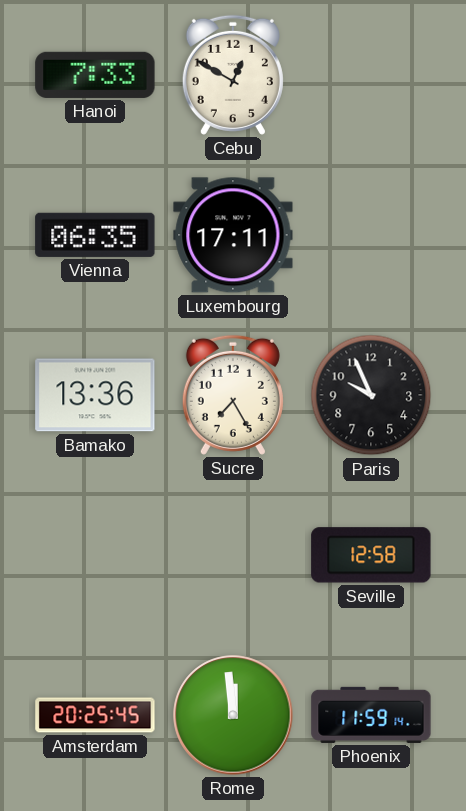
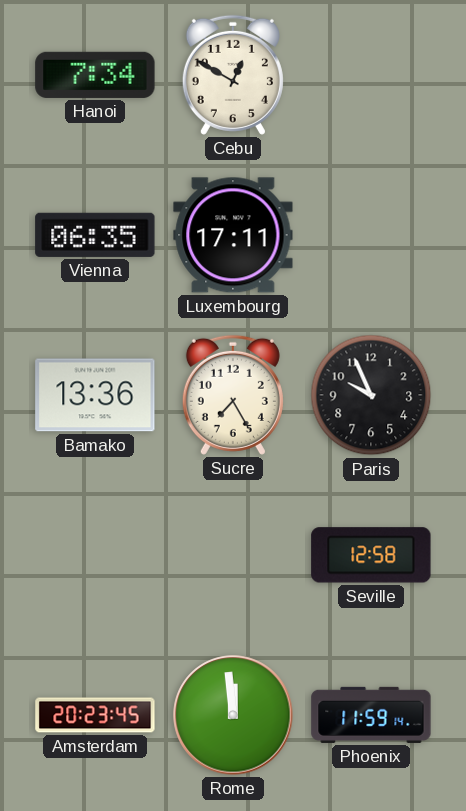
Hanoi: 7:33 -> 7:34 (95, 75)
Amsterdam: 20:25 -> 20:23 (95, 715)
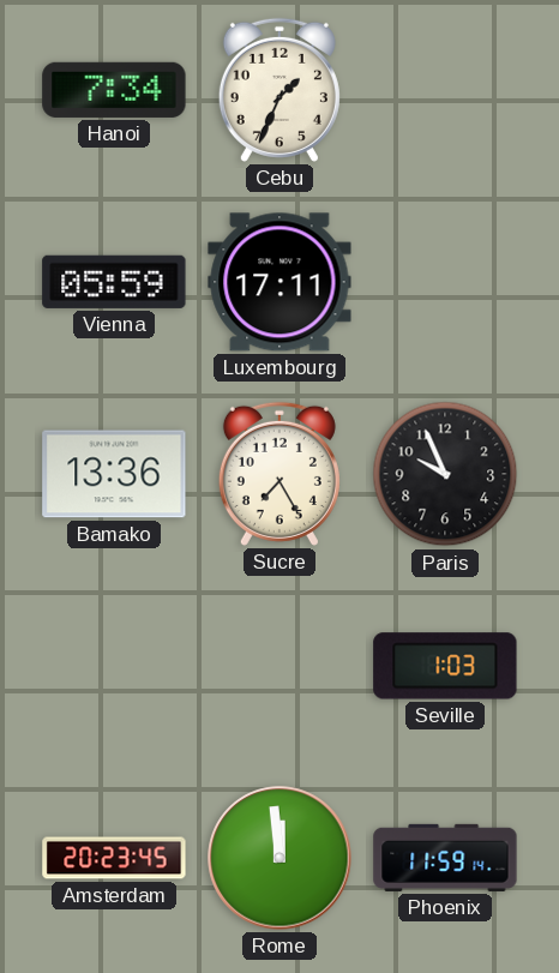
Cebu: 12:50 -> 1:34 (279, 90)
Vienna: 06:35 -> 05:59 (114, 282)
Seville: 12:58 -> 1:03 (445, 666)
